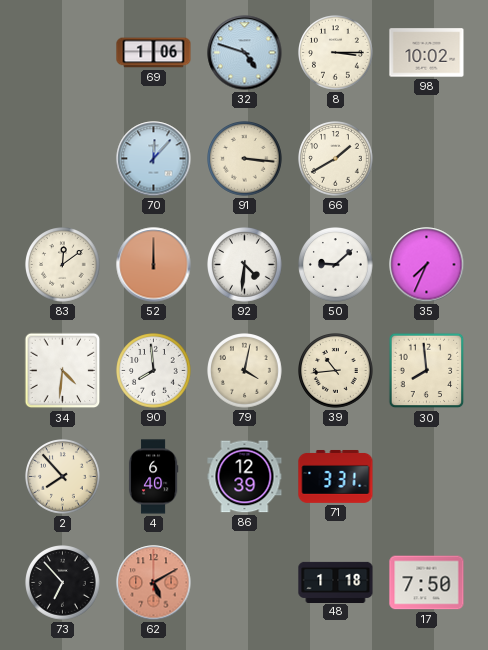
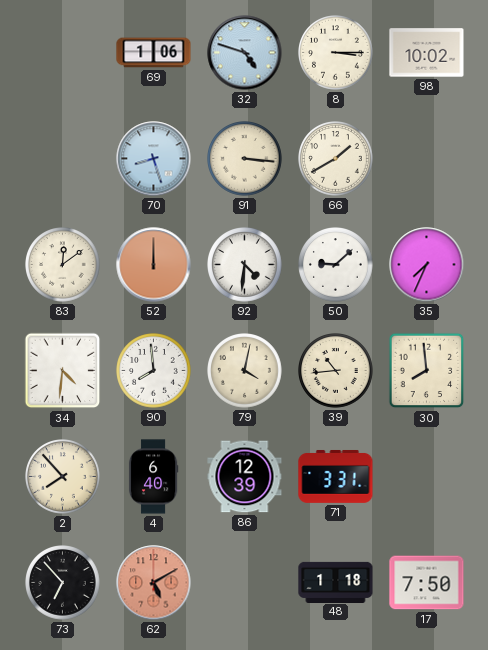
70: 12:07 -> 8:27 (154, 159)
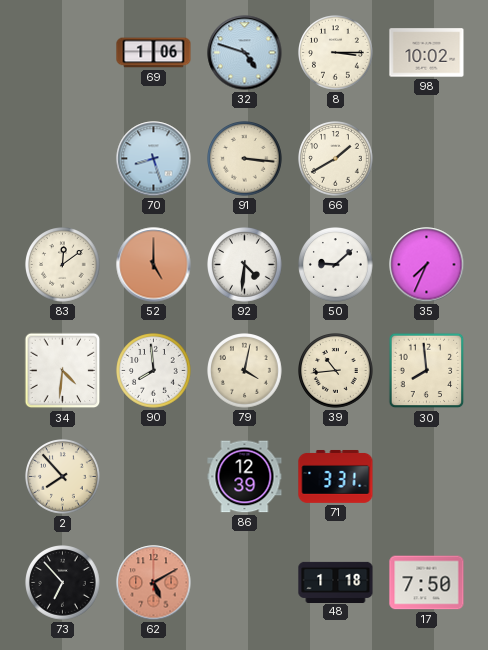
52: 12:00 -> 5:00 (154, 265)
4: 6:40 -> none (153, 477)
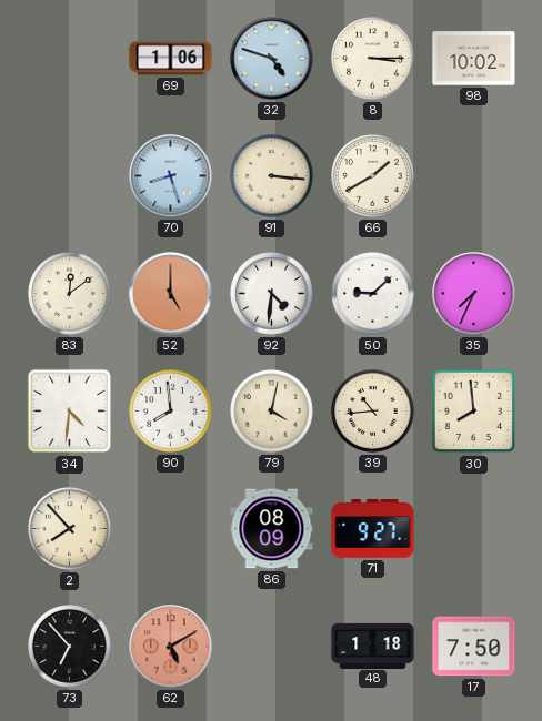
86: 12:39 -> 08:09 (272, 529)
71: 3:31 -> 9:27 (373, 528)
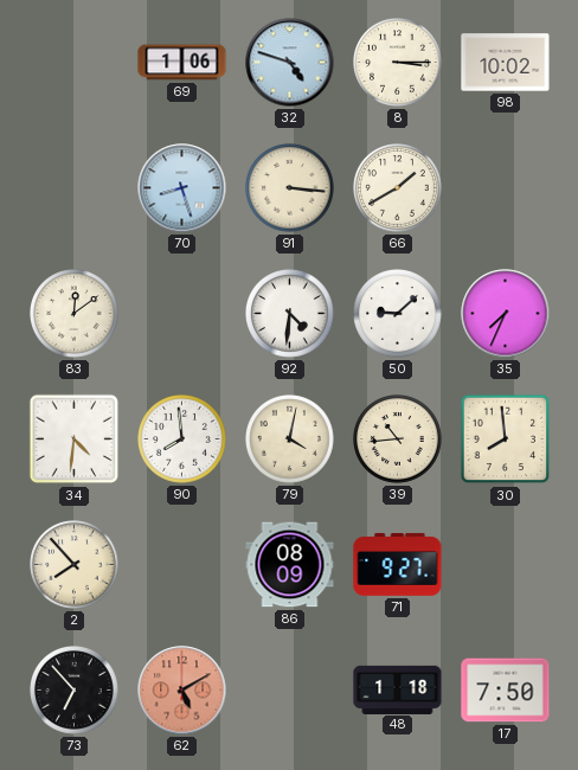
52: 5:00 -> none (171, 294)
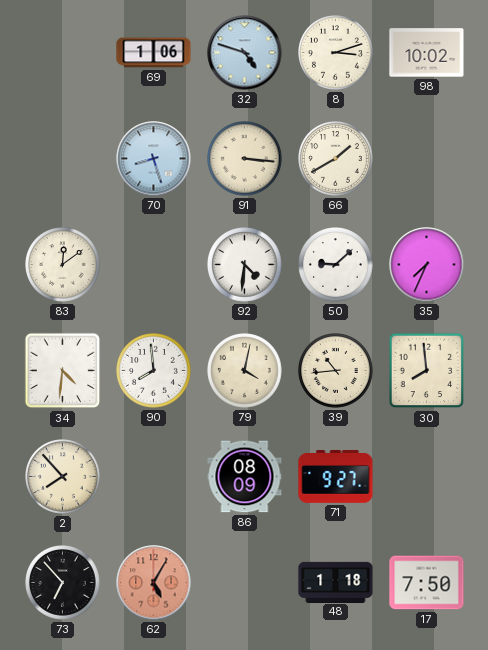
8: 3:15 -> 3:12 (336, 53)
62: 5:10 -> 5:05 (154, 583)
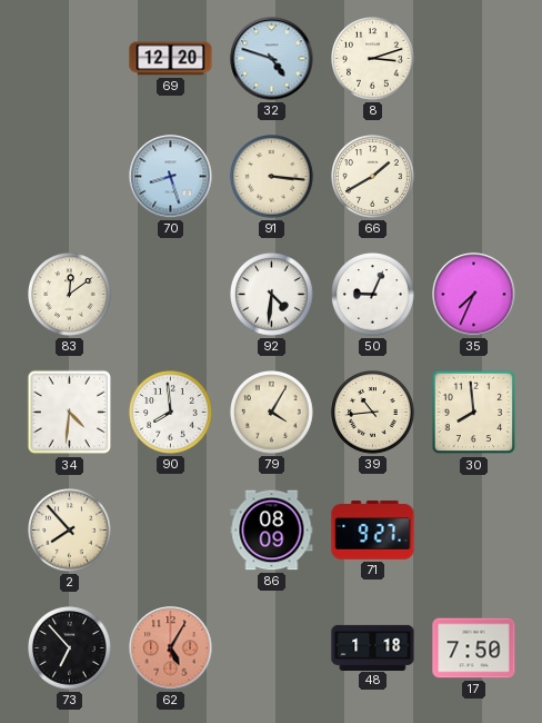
69: 1:06 -> 12:20 (171, 59)
98: 10:02 -> none (427, 53)
50: 9:08 -> 9:04 (373, 295)
79: 4:02 -> 4:05 (272, 413)
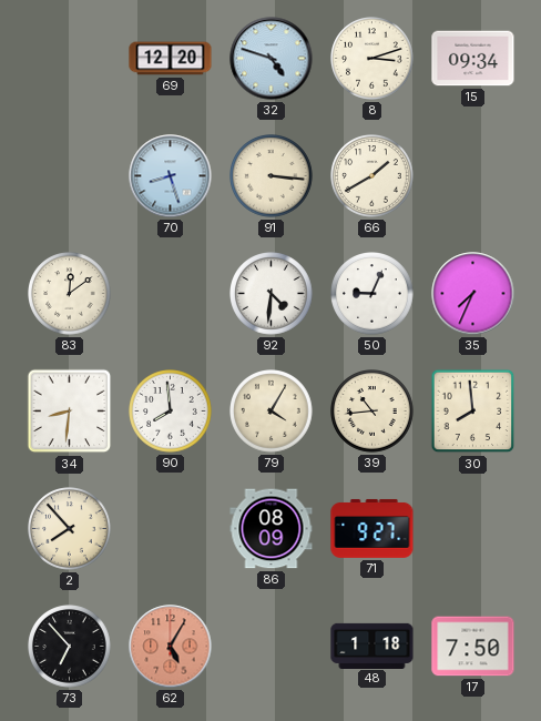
15: none -> 09:34 (473, 59)
34: 4:31 -> 8:31 (70, 412)
